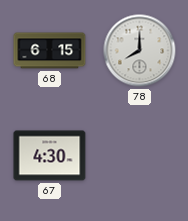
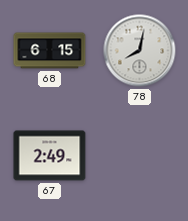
78: 8:00 -> 8:02 (140, 51)
67: 4:30 -> 2:49 (50, 156)
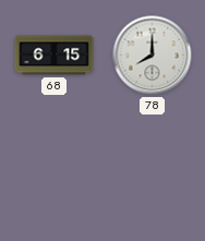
78: 8:02 -> 8:00 (153, 56)
67: 2:49 -> none (50, 156)
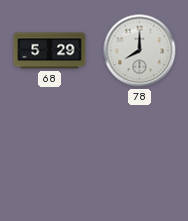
68: 6:15 -> 5:29 (50, 51)
